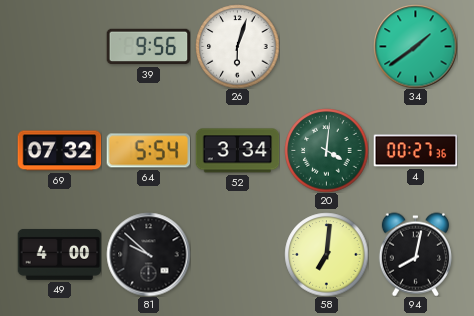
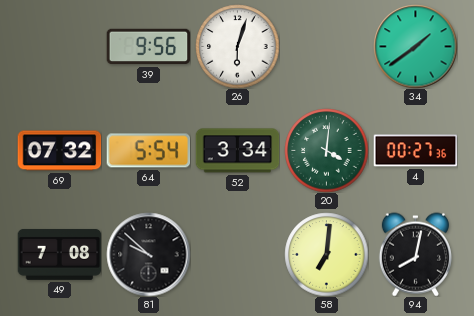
49: 4:00 -> 7:08 (59, 254)
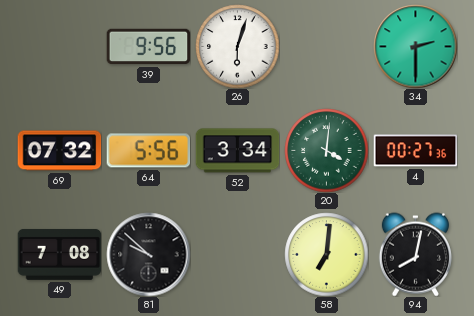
34: 1:39 -> 2:30 (415, 46)
64: 5:54 -> 5:56 (148, 151)
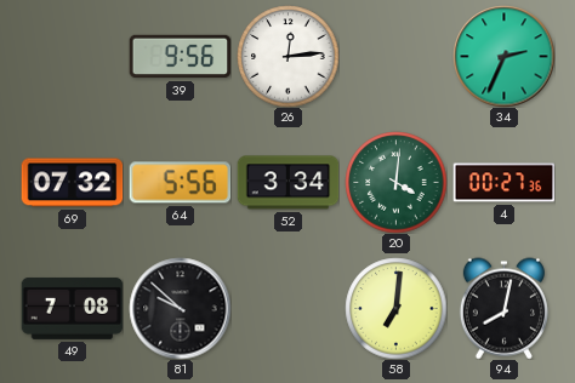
26: 6:03 -> 12:14 (287, 56)
34: 2:30 -> 2:34 (503, 56)
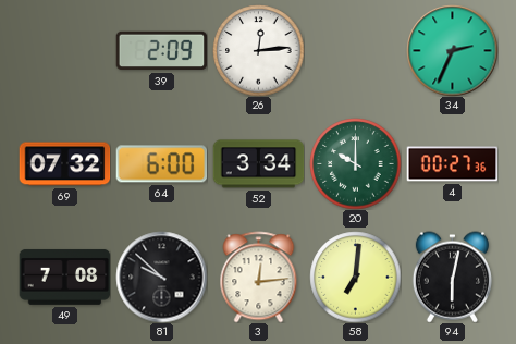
39: 9:56 -> 2:09 (161, 51)
64: 5:56 -> 6:00 (161, 164)
20: 4:01 -> 10:00 (355, 163)
3: none -> 12:14 (259, 277)
94: 8:02 -> 6:02 (452, 277)
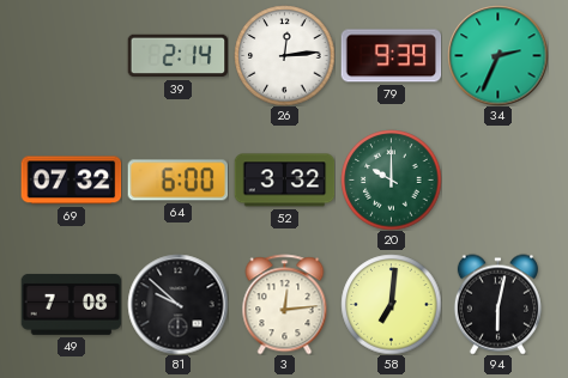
39: 2:09 -> 2:14 (177, 56)
79: none -> 9:39 (391, 56)
52: 3:34 -> 3:32 (284, 181)
4: 00:27 -> none (452, 164)
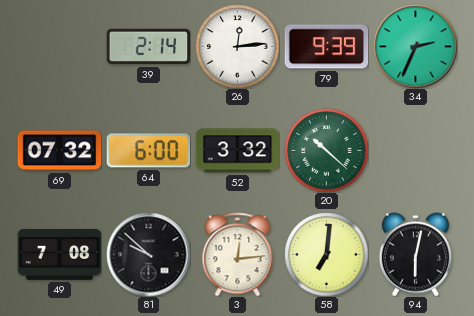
20: 10:00 -> 10:22 (326, 150)
